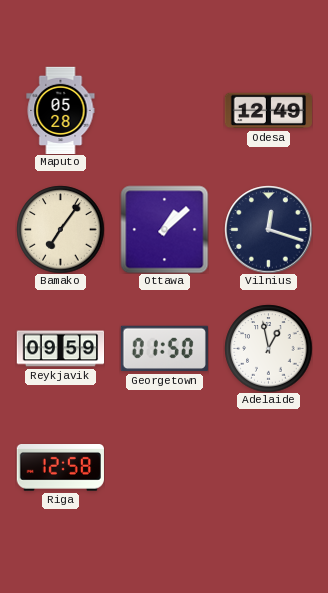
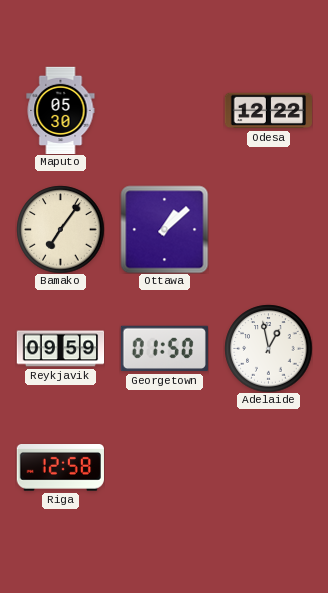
Maputo: 05:28 -> 05:30 (61, 110)
Odesa: 12:49 -> 12:22 (268, 111)
Vilnius: 12:18 -> none (268, 229)
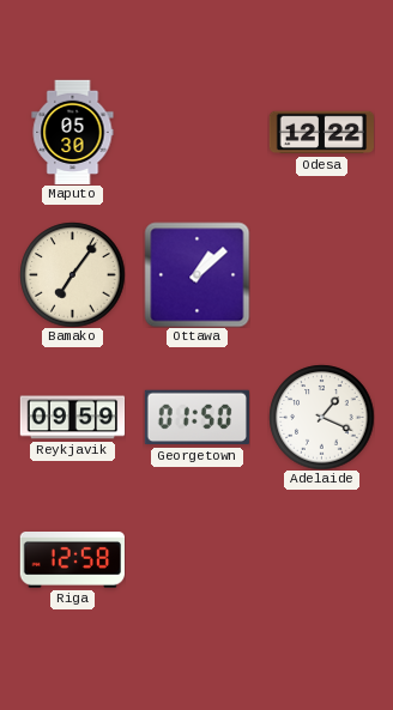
Adelaide: 12:58 -> 1:19 (321, 417)
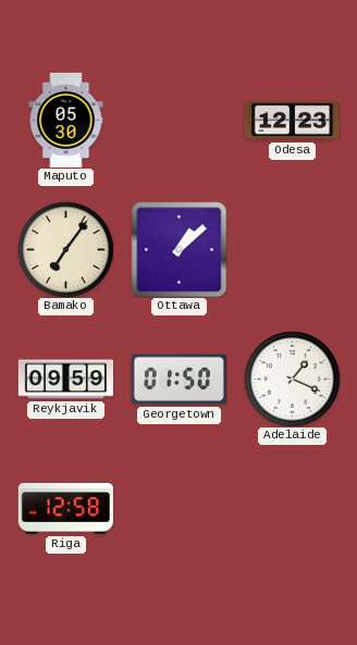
Odesa: 12:22 -> 12:23 (292, 121)
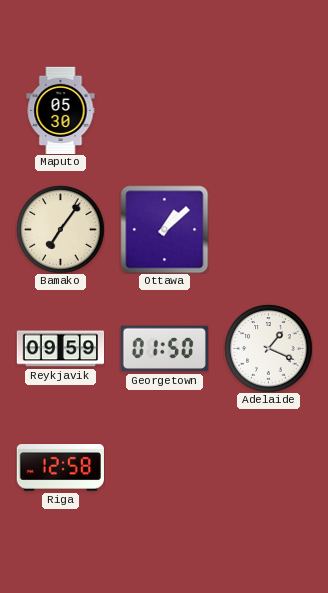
Odesa: 12:23 -> none (292, 121)
